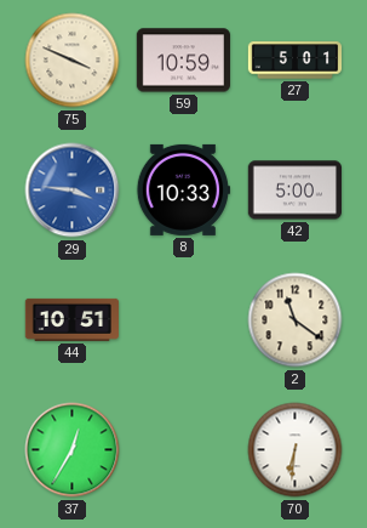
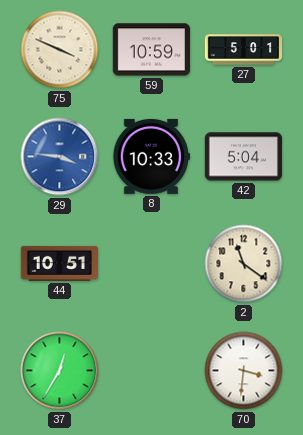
42: 5:00 -> 5:04 (243, 157)
70: 6:31 -> 3:31 (244, 371)
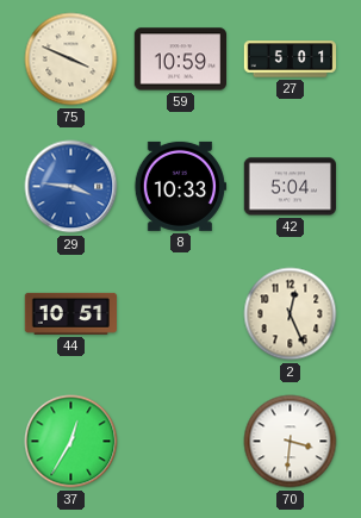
2: 11:21 -> 12:26 (291, 314)
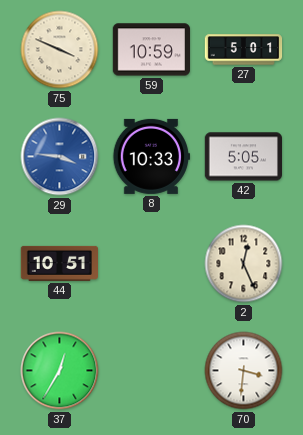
42: 5:04 -> 5:05 (243, 157)
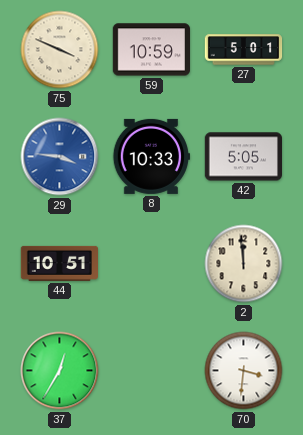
2: 12:26 -> 11:59 (244, 264)
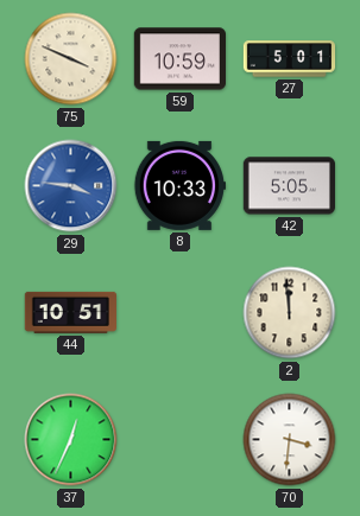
37: 12:35 -> 12:34 (71, 440)
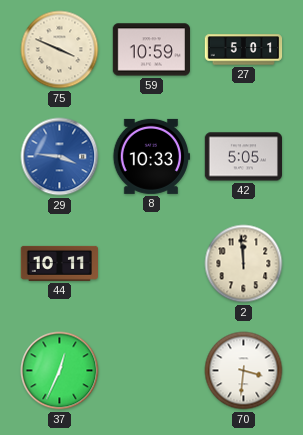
44: 10:51 -> 10:11 (59, 263)
